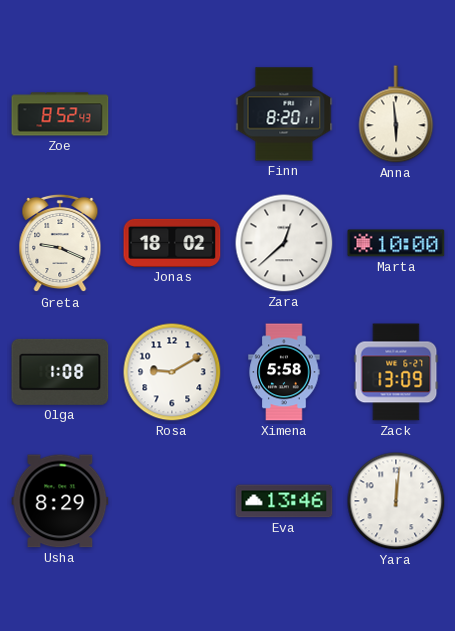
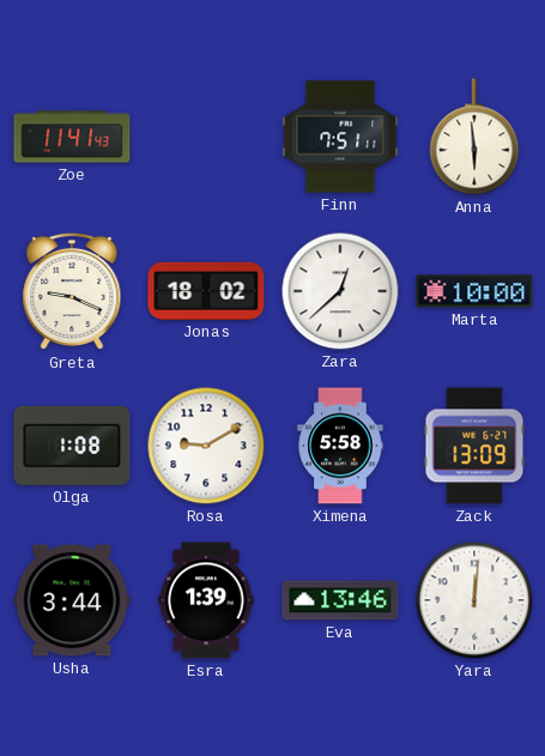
Zoe: 8:52 -> 11:41 (72, 137)
Finn: 8:20 -> 7:51 (340, 137)
Usha: 8:29 -> 3:44 (72, 600)
Esra: none -> 1:39 (206, 600)
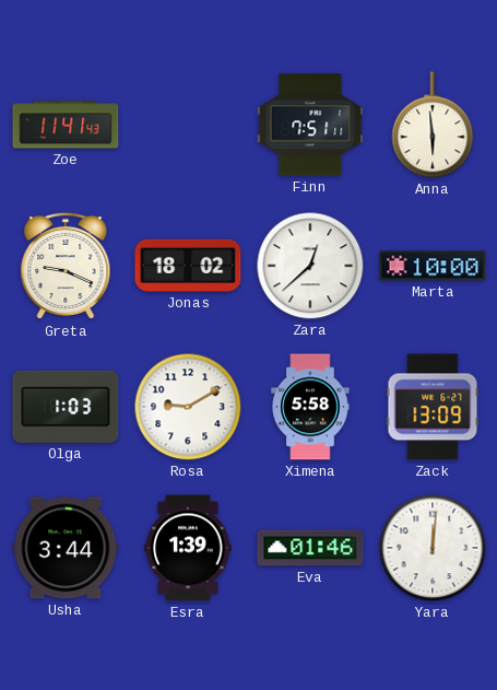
Olga: 1:08 -> 1:03 (66, 407)
Eva: 13:46 -> 01:46 (310, 548)
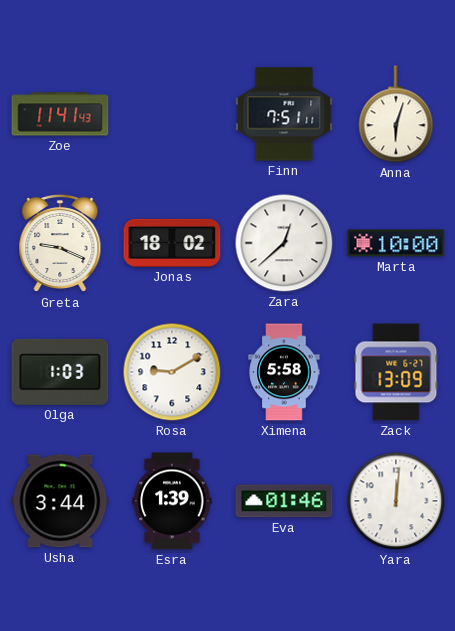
Anna: 5:59 -> 6:03 (396, 114)
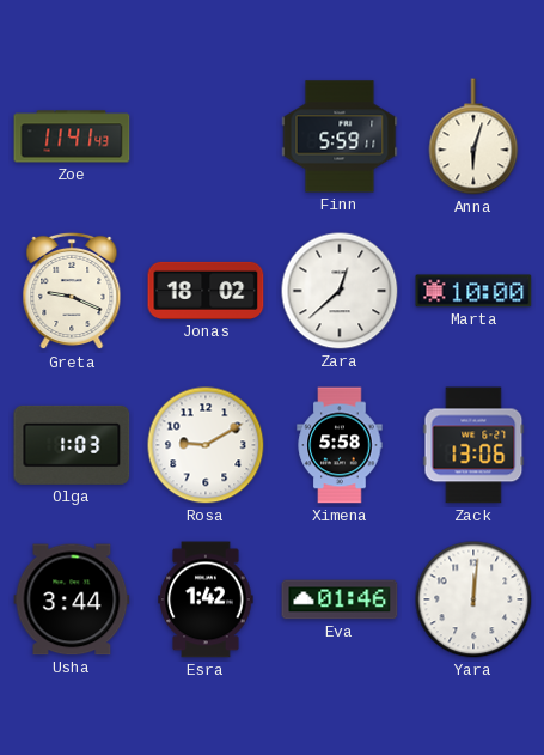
Finn: 7:51 -> 5:59 (340, 136)
Zack: 13:09 -> 13:06 (473, 445)
Esra: 1:39 -> 1:42 (206, 599)
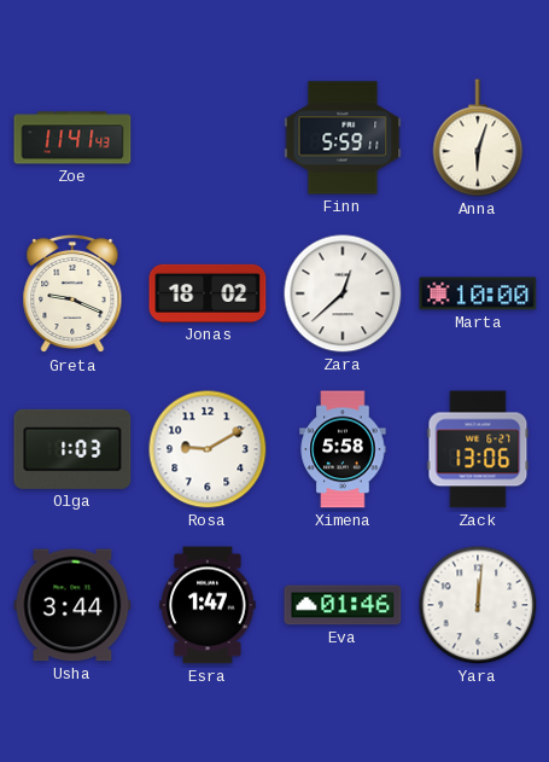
Esra: 1:42 -> 1:47 (208, 605)
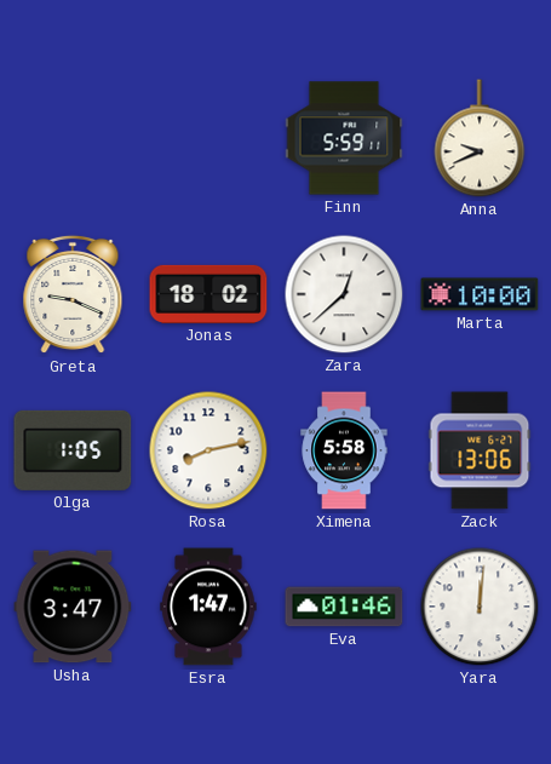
Zoe: 11:41 -> none (72, 138)
Anna: 6:03 -> 9:41 (480, 138)
Olga: 1:03 -> 1:05 (73, 450)
Rosa: 9:10 -> 8:13 (208, 450)
Usha: 3:44 -> 3:47 (73, 607)
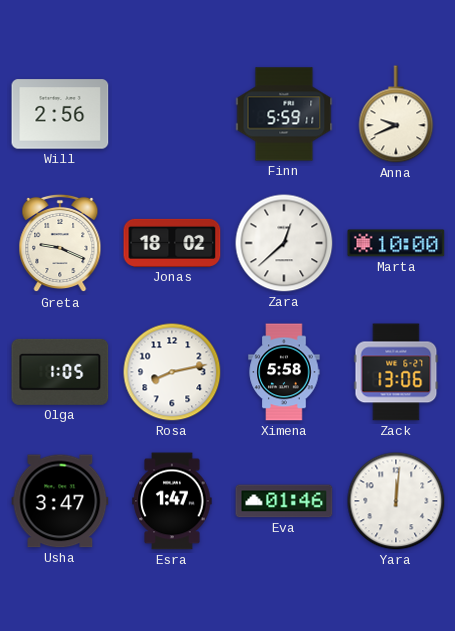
Will: none -> 2:56 (60, 114)
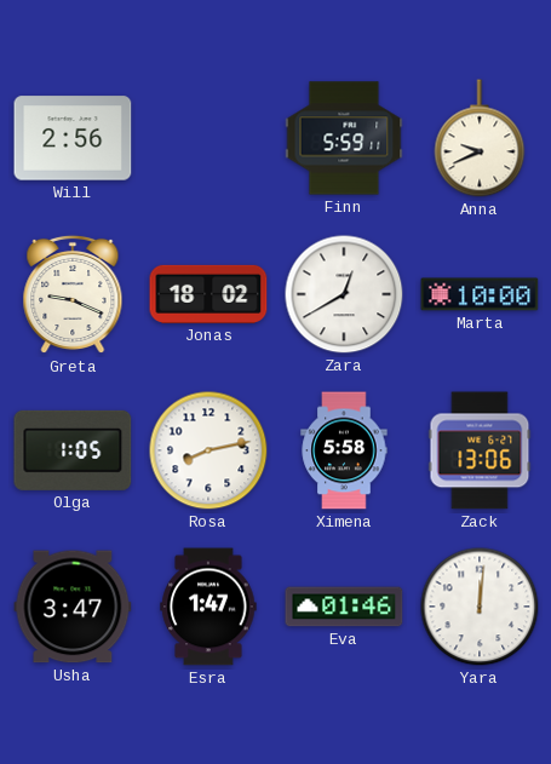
Zara: 12:38 -> 12:40 (344, 294)
